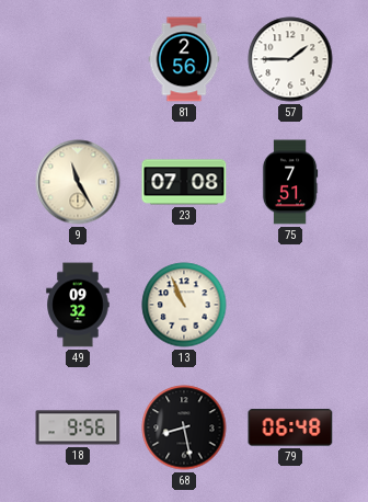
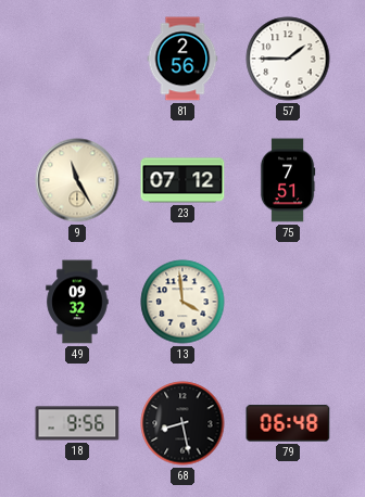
23: 07:08 -> 07:12 (182, 180)
13: 10:56 -> 3:59 (182, 302)
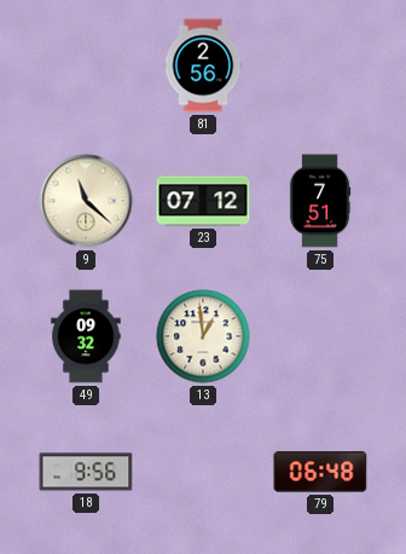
57: 1:45 -> none (288, 59)
9: 11:25 -> 11:22 (86, 201)
13: 3:59 -> 12:59 (203, 336)
68: 8:28 -> none (182, 423)
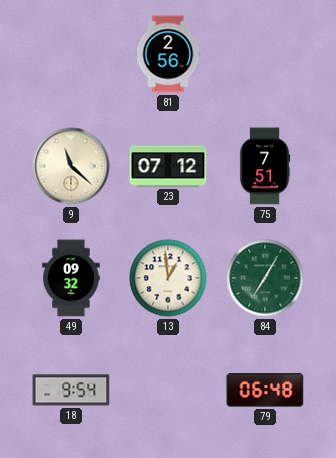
84: none -> 7:05 (265, 278)
18: 9:56 -> 9:54 (71, 390)
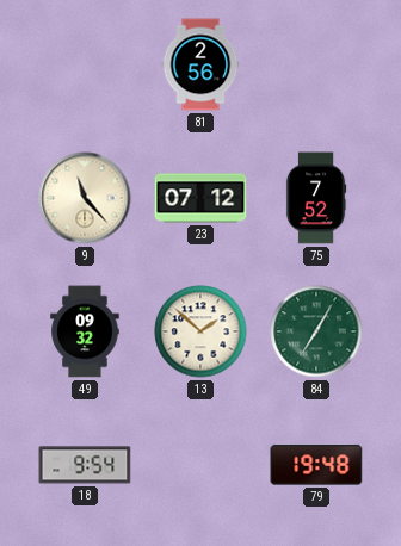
9: 11:22 -> 11:23 (85, 198)
75: 7:51 -> 7:52 (316, 198)
13: 12:59 -> 1:52 (200, 331)
79: 06:48 -> 19:48 (316, 465)
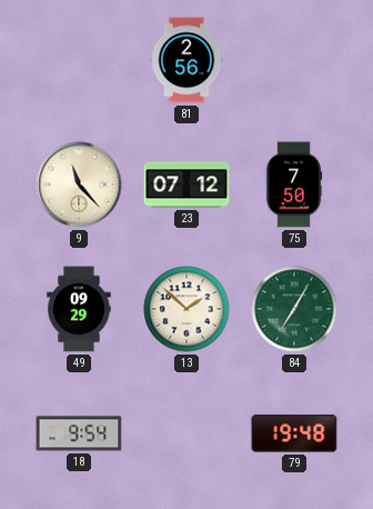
75: 7:52 -> 7:50 (294, 184)
49: 09:32 -> 09:29 (79, 309)
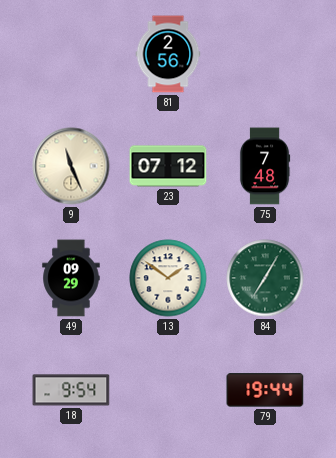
9: 11:23 -> 11:26 (71, 166)
75: 7:50 -> 7:48 (265, 166)
13: 1:52 -> 1:51 (168, 278)
79: 19:48 -> 19:44 (265, 390)
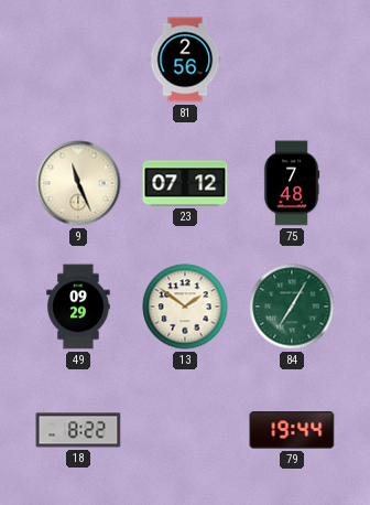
18: 9:54 -> 8:22 (78, 430)
